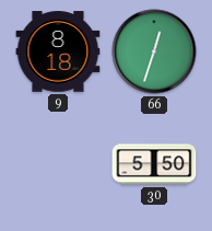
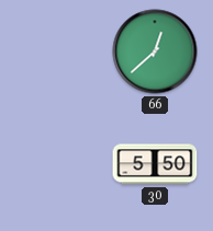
9: 8:18 -> none (58, 51)
66: 12:33 -> 12:38 (155, 51)
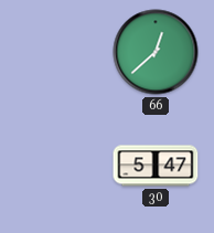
30: 5:50 -> 5:47 (156, 166)
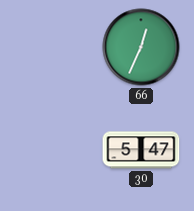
66: 12:38 -> 12:34 (141, 47)
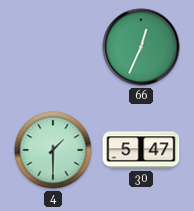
4: none -> 1:30 (53, 150)
